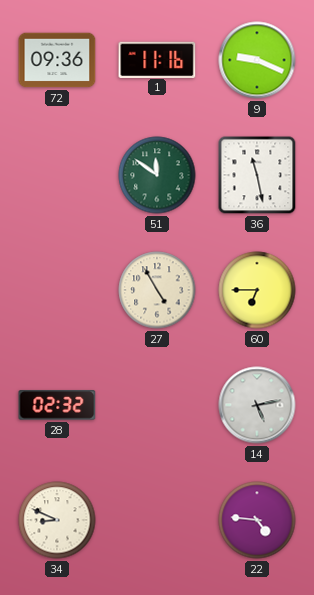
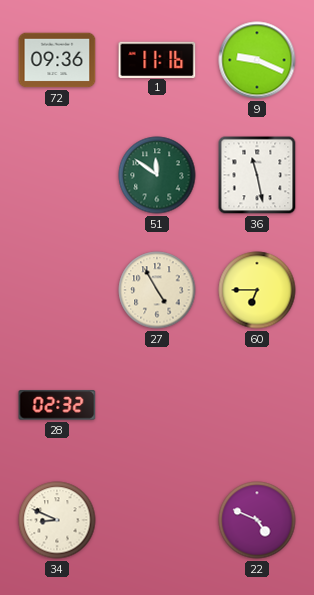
14: 5:13 -> none (257, 405)
22: 4:46 -> 4:49 (257, 520)
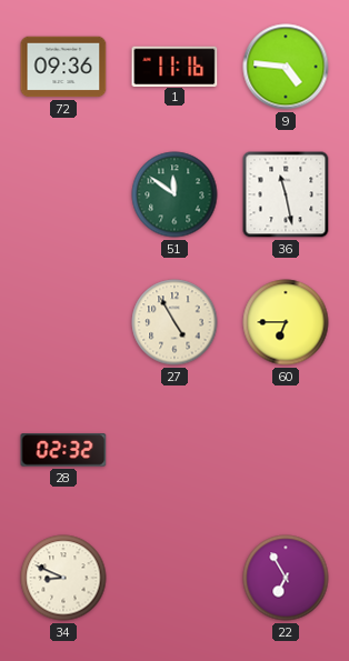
9: 9:19 -> 4:46 (286, 67)
22: 4:49 -> 6:55 (286, 578)
